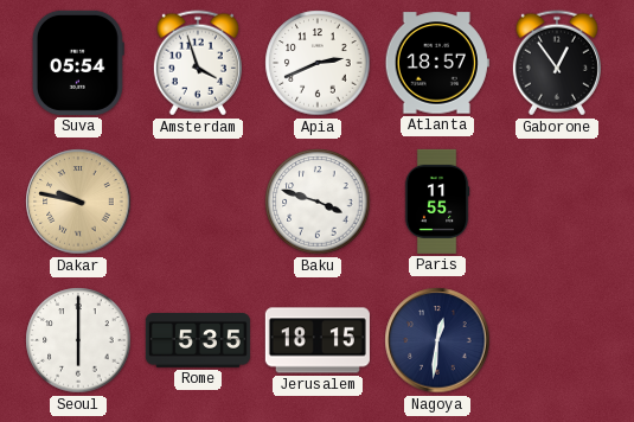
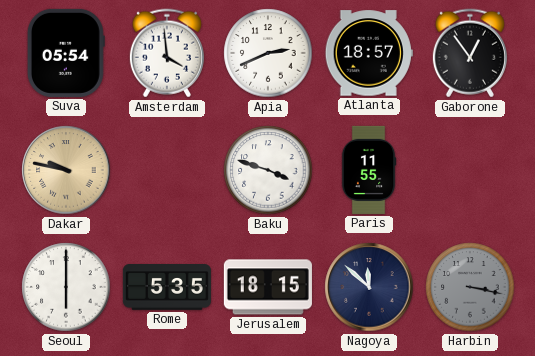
Amsterdam: 3:57 -> 3:59 (167, 53)
Nagoya: 12:31 -> 11:52 (369, 287)
Harbin: none -> 3:17 (470, 287)
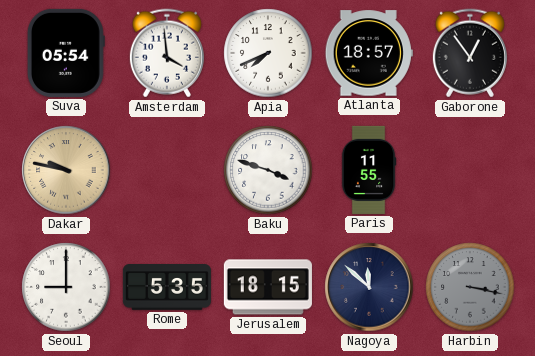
Apia: 2:41 -> 7:41 (268, 53)
Seoul: 6:00 -> 9:00 (66, 287)
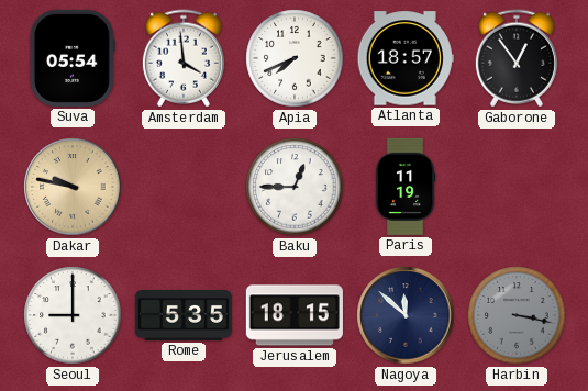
Baku: 3:48 -> 12:45 (295, 187)
Paris: 11:55 -> 11:19 (406, 187)
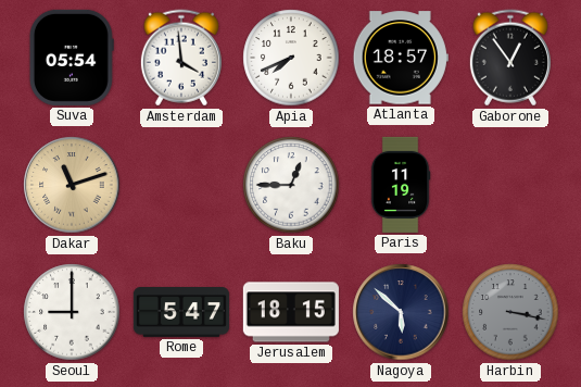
Dakar: 9:47 -> 11:12 (72, 185)
Rome: 5:35 -> 5:47 (181, 313)
Nagoya: 11:52 -> 5:52 (401, 312)
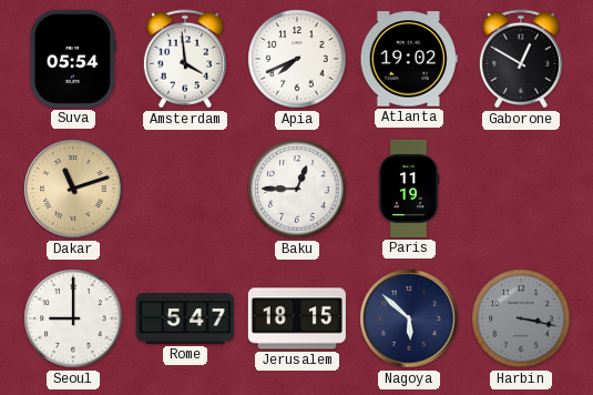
Atlanta: 18:57 -> 19:02 (409, 59)
Gaborone: 12:54 -> 12:50 (521, 59)
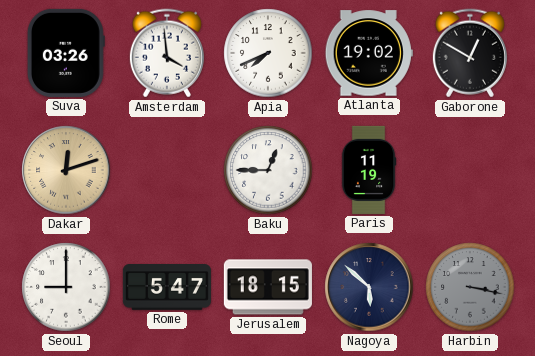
Suva: 05:54 -> 03:26 (66, 53)
Dakar: 11:12 -> 12:12 (66, 170)
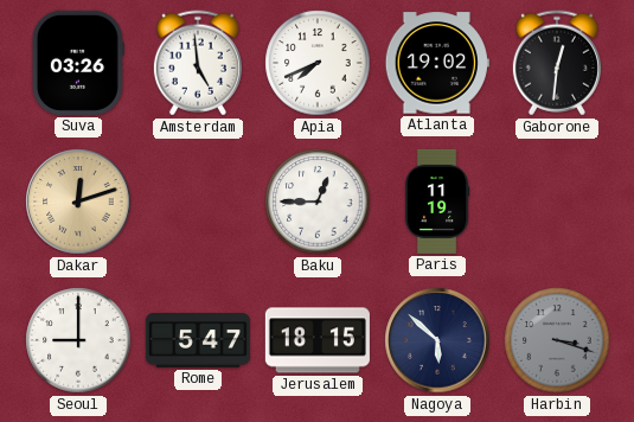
Amsterdam: 3:59 -> 4:59 (198, 63)
Gaborone: 12:50 -> 12:31 (557, 63)
Harbin: 3:17 -> 3:18 (557, 340)
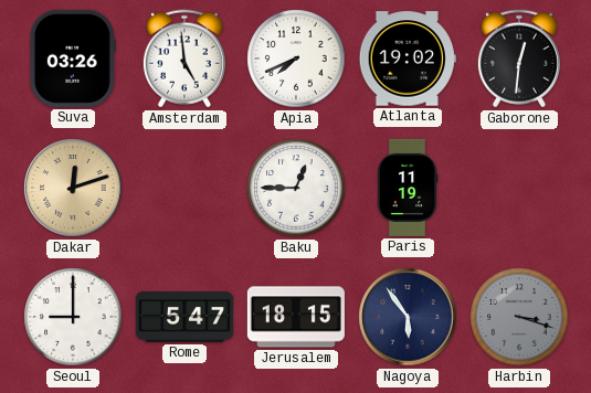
Nagoya: 5:52 -> 5:54 (408, 317)
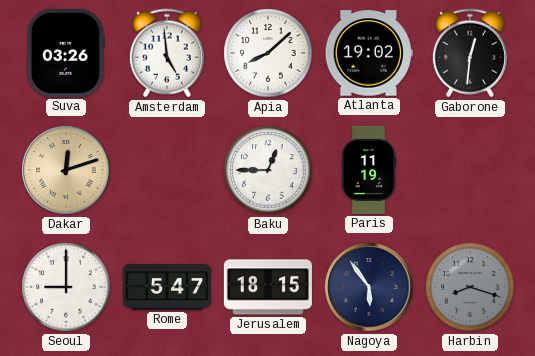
Apia: 7:41 -> 8:08 (268, 53)
Harbin: 3:18 -> 8:18 (470, 287)
